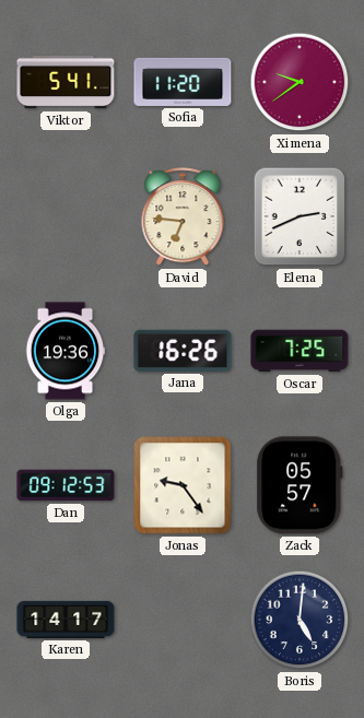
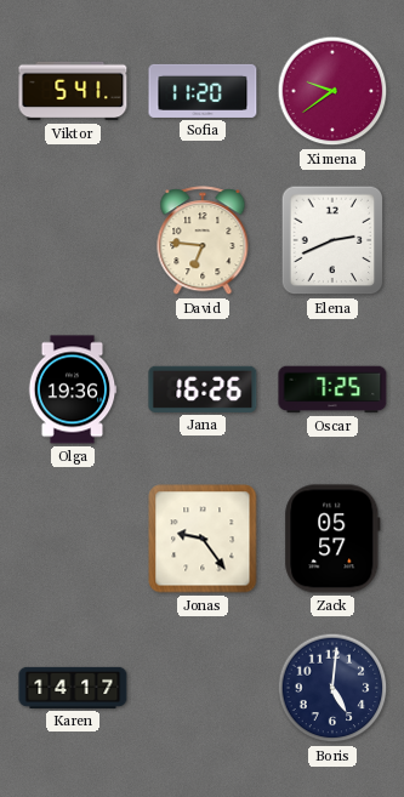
Dan: 09:12 -> none (66, 485)
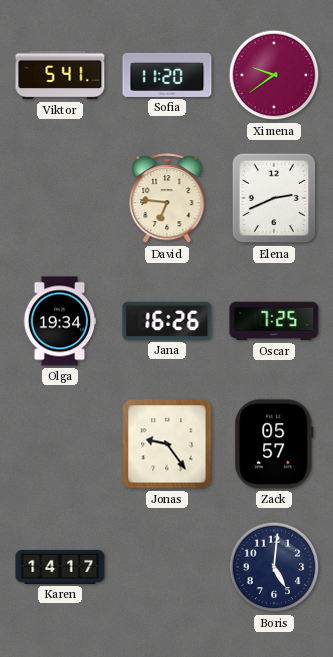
Olga: 19:36 -> 19:34 (60, 321)
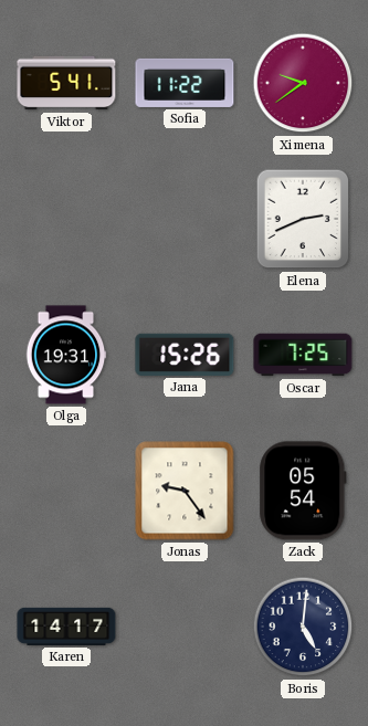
Sofia: 11:20 -> 11:22 (185, 83)
David: 6:46 -> none (167, 199)
Olga: 19:34 -> 19:31 (66, 355)
Jana: 16:26 -> 15:26 (185, 355)
Zack: 05:57 -> 05:54 (303, 491)
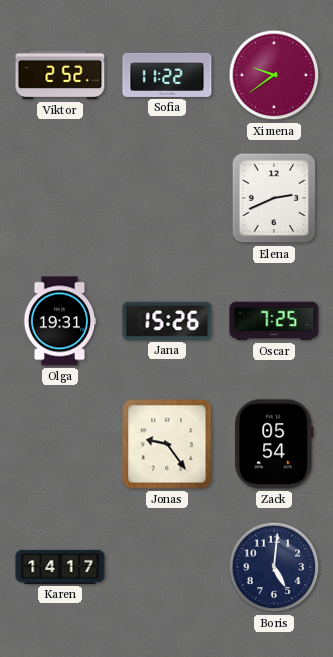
Viktor: 5:41 -> 2:52 (60, 75)
